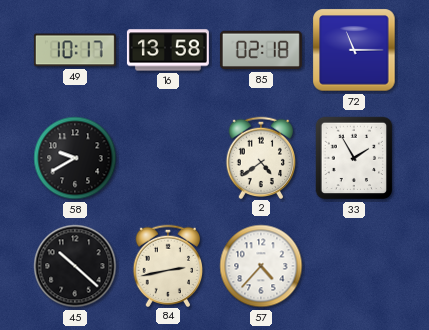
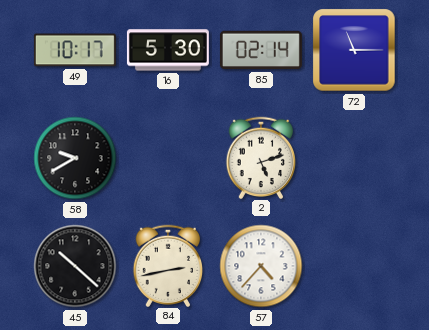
16: 13:58 -> 5:30 (168, 50)
85: 02:18 -> 02:14 (261, 50)
2: 4:39 -> 5:12 (261, 157)
33: 1:55 -> none (354, 158)
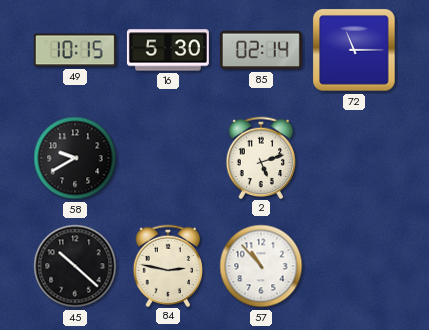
49: 10:17 -> 10:15 (75, 50)
84: 2:43 -> 2:47 (168, 265)
57: 4:37 -> 10:53 (261, 266)
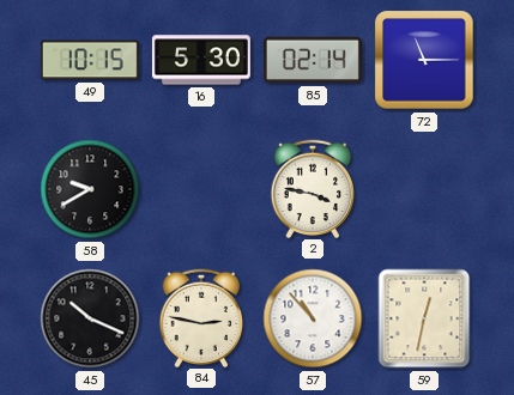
2: 5:12 -> 3:47 (313, 188)
45: 10:22 -> 10:19 (90, 318)
59: none -> 12:32 (424, 318)
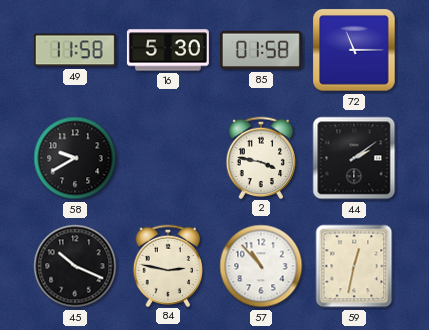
49: 10:15 -> 11:58 (75, 50)
85: 02:14 -> 01:58 (261, 50)
44: none -> 2:09 (354, 158)
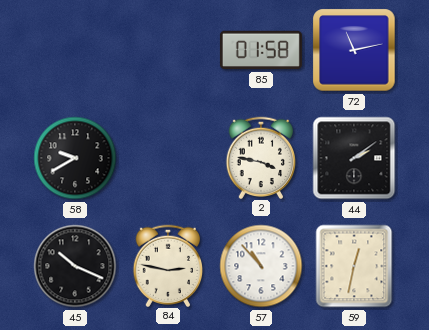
49: 11:58 -> none (75, 50)
16: 5:30 -> none (168, 50)
72: 11:15 -> 11:13 (354, 50)
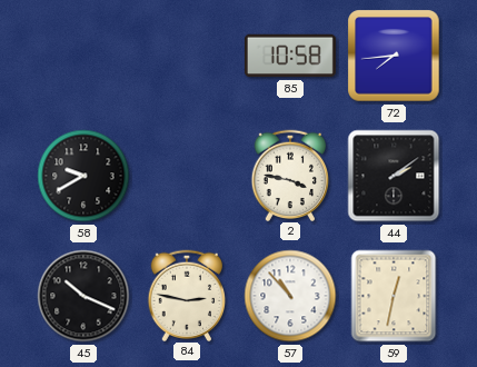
85: 01:58 -> 10:58 (290, 56)
72: 11:13 -> 7:44 (394, 56)
